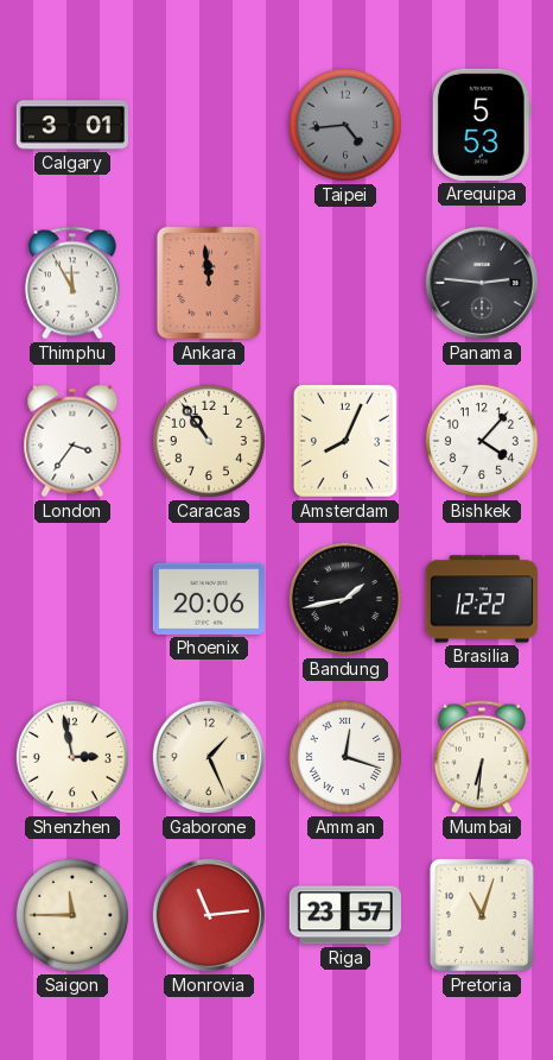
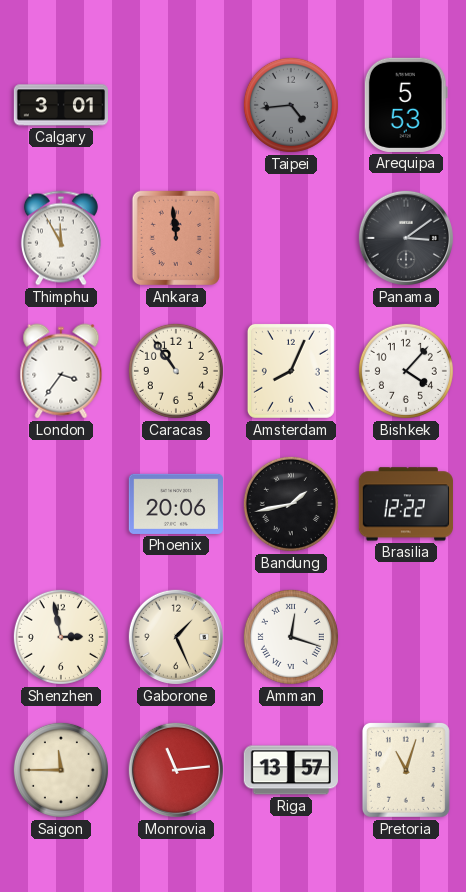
Panama: 2:46 -> 3:09 (406, 238)
Mumbai: 6:31 -> none (482, 757)
Riga: 23:57 -> 13:57 (291, 770)
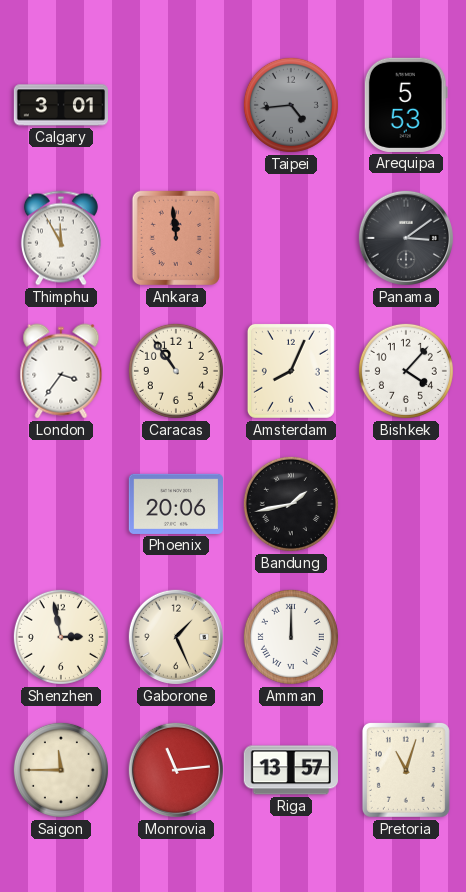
Brasilia: 12:22 -> none (406, 504)
Amman: 12:18 -> 12:00 (291, 637)
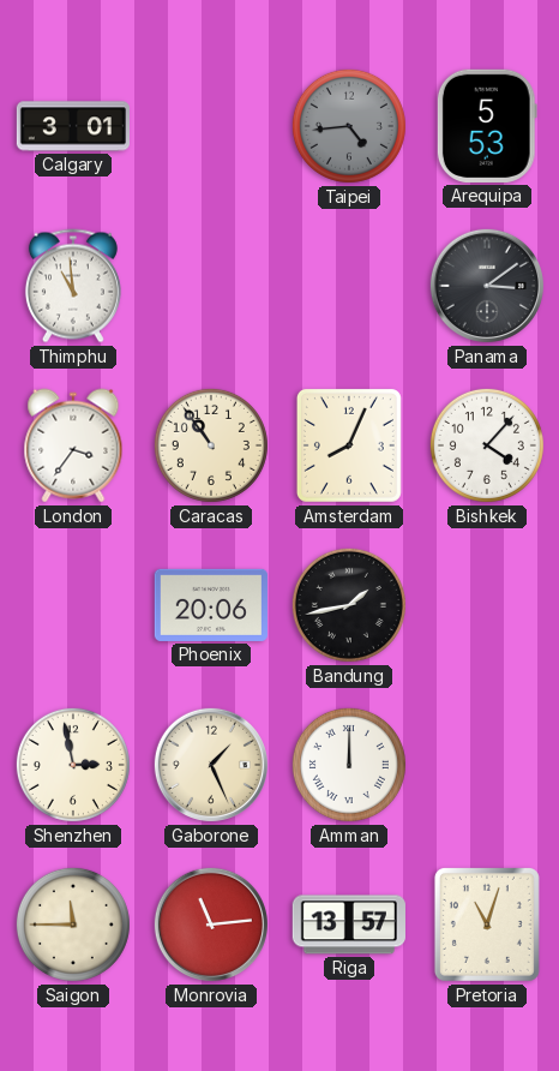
Thimphu: 11:55 -> 10:59 (73, 286)
Ankara: 11:59 -> none (176, 238)
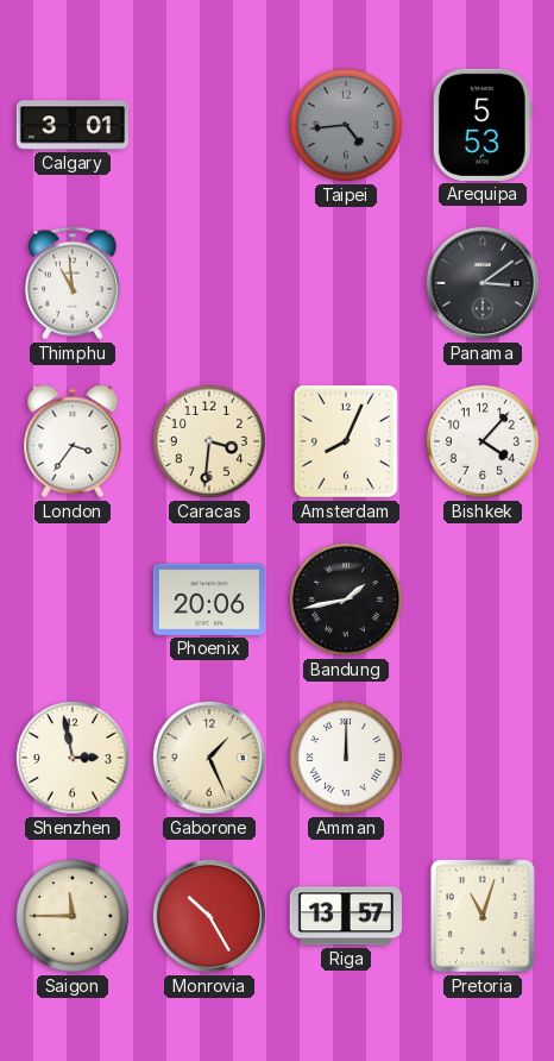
Caracas: 10:54 -> 3:31 (209, 441)
Monrovia: 11:14 -> 10:25 (209, 916)
